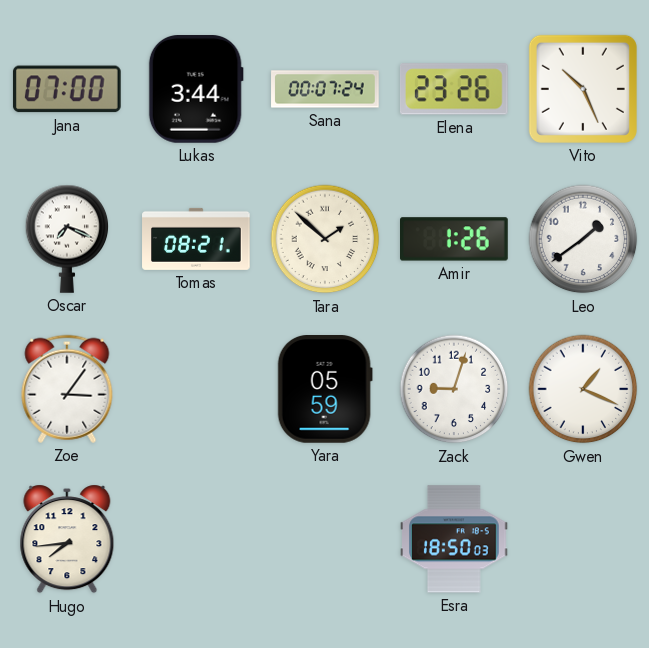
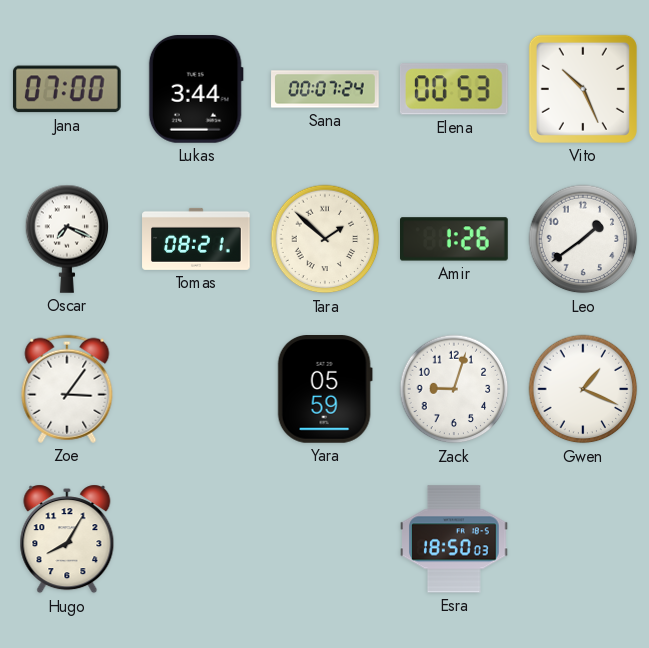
Elena: 23:26 -> 00:53 (454, 89)
Hugo: 7:44 -> 8:05 (67, 539)
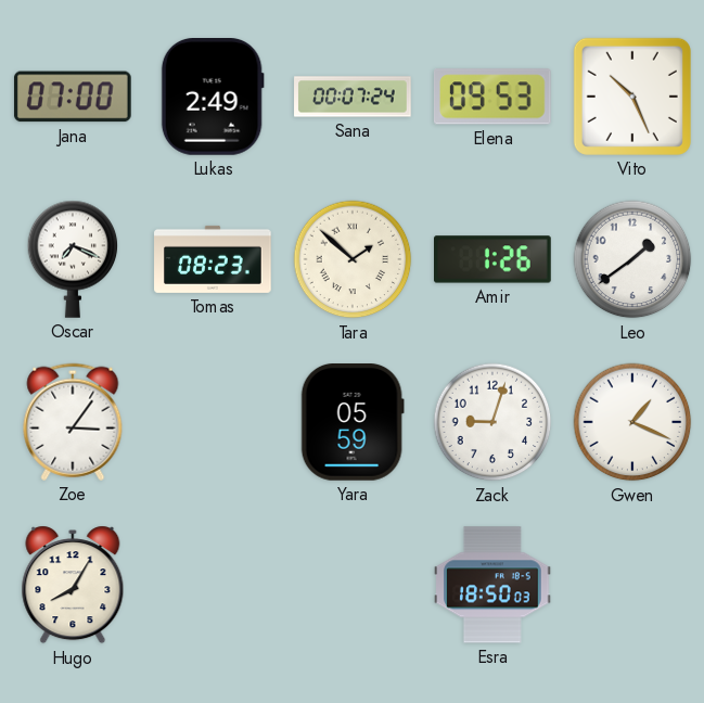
Lukas: 3:44 -> 2:49 (213, 98)
Elena: 00:53 -> 09:53 (492, 97)
Tomas: 08:21 -> 08:23 (213, 259)
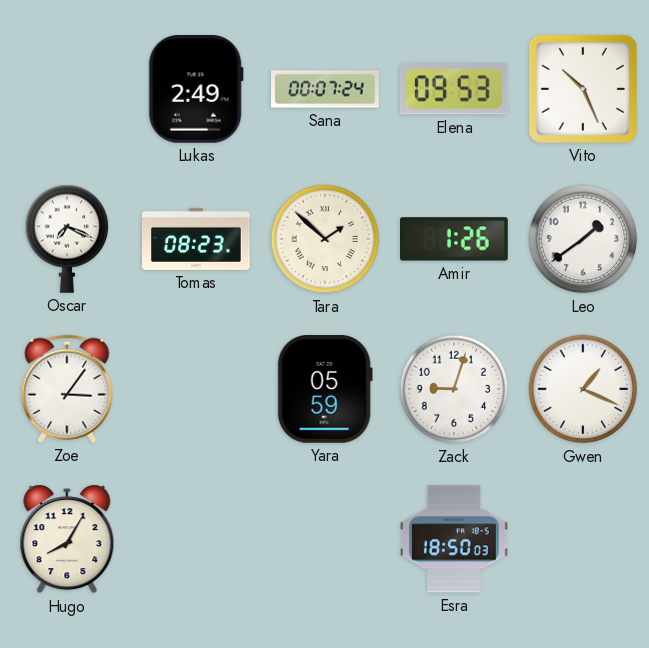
Jana: 07:00 -> none (73, 97)
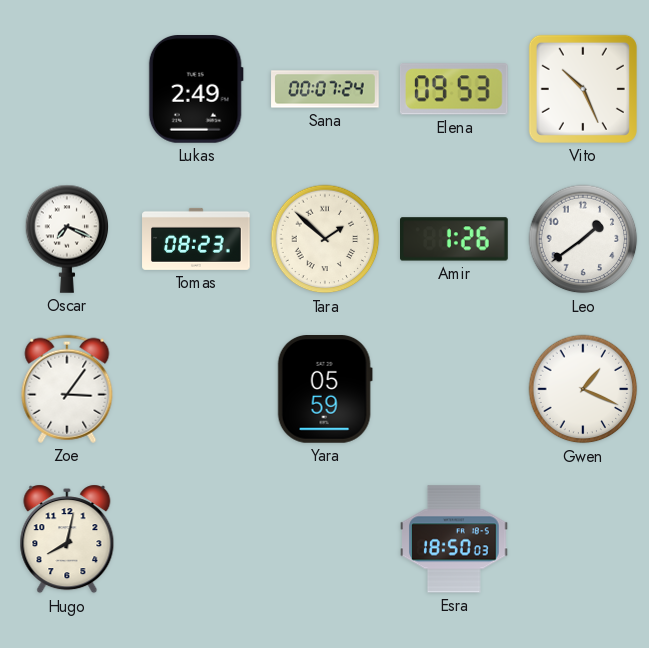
Zack: 9:03 -> none (454, 389)
Hugo: 8:05 -> 8:02 (67, 539)
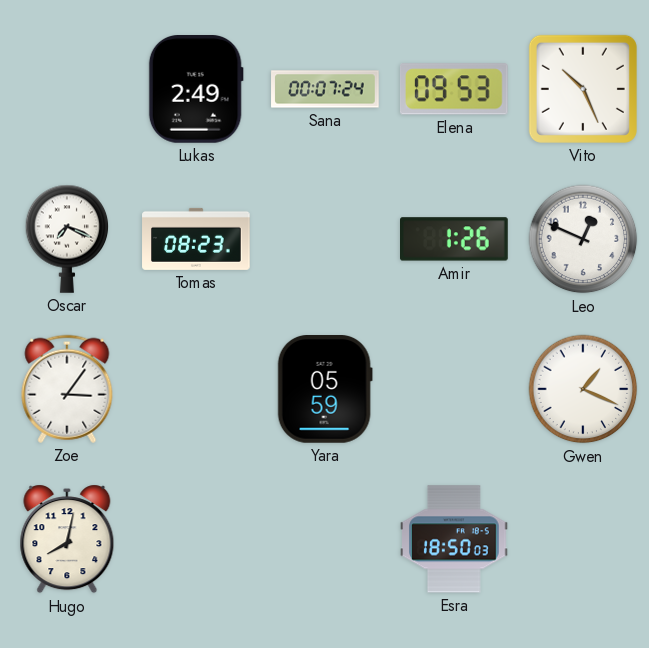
Tara: 1:52 -> none (325, 239)
Leo: 1:39 -> 12:49 (583, 239)
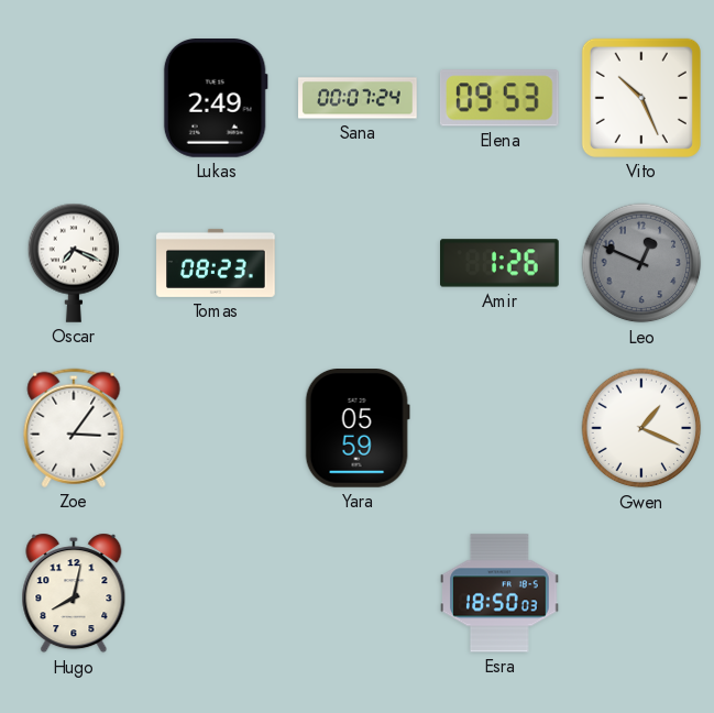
Leo dial: white -> grey (641, 263)
